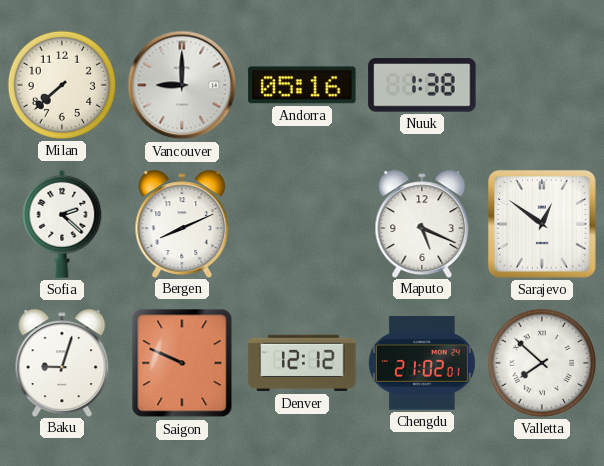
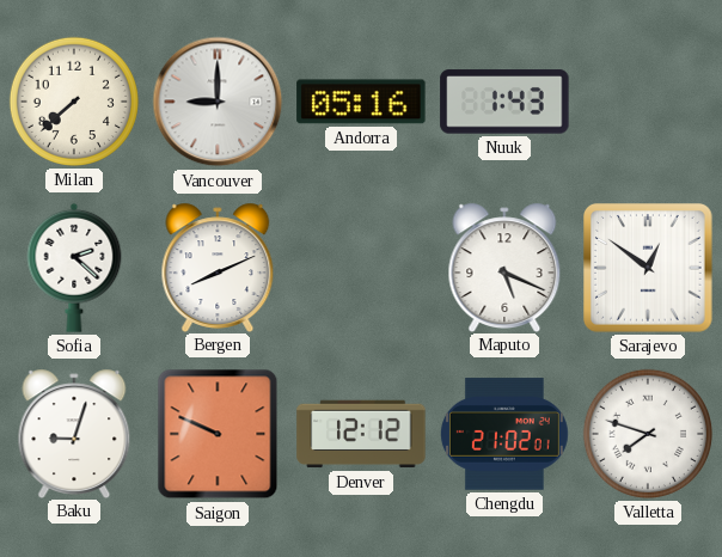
Nuuk: 1:38 -> 1:43 (504, 102)
Valletta: 7:52 -> 7:48 (648, 434)
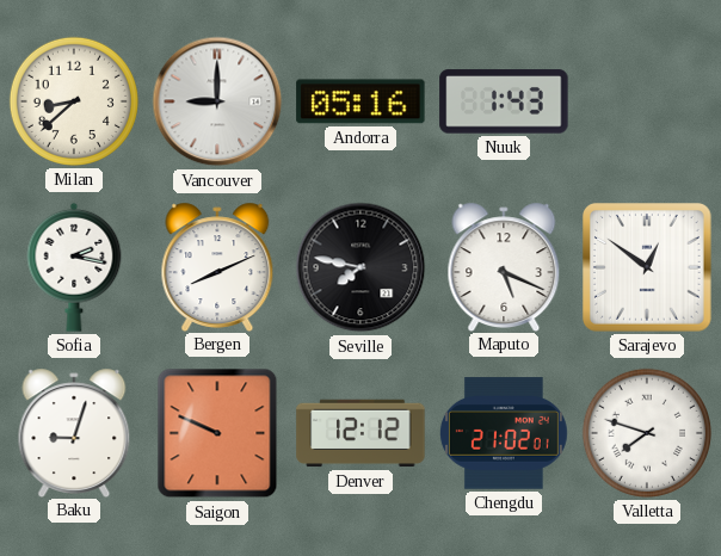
Milan: 7:38 -> 8:38 (74, 101)
Sofia: 2:22 -> 2:17 (74, 267)
Seville: none -> 7:47 (360, 267)
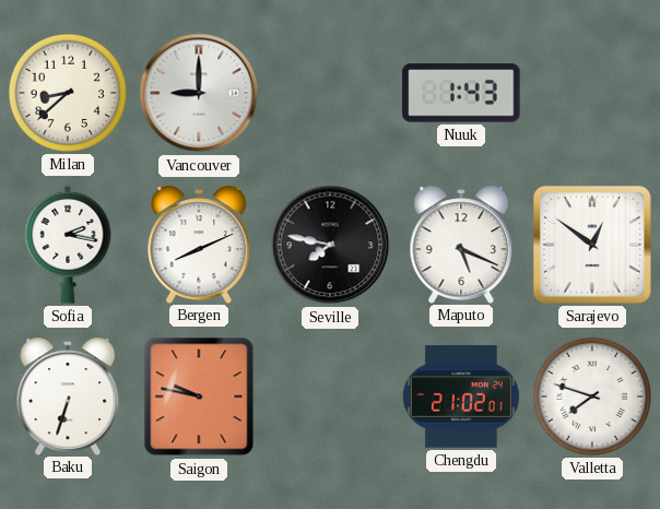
Andorra: 05:16 -> none (360, 101)
Baku: 9:03 -> 6:33 (68, 395)
Saigon: 9:49 -> 9:47 (199, 396)
Denver: 12:12 -> none (360, 433)
